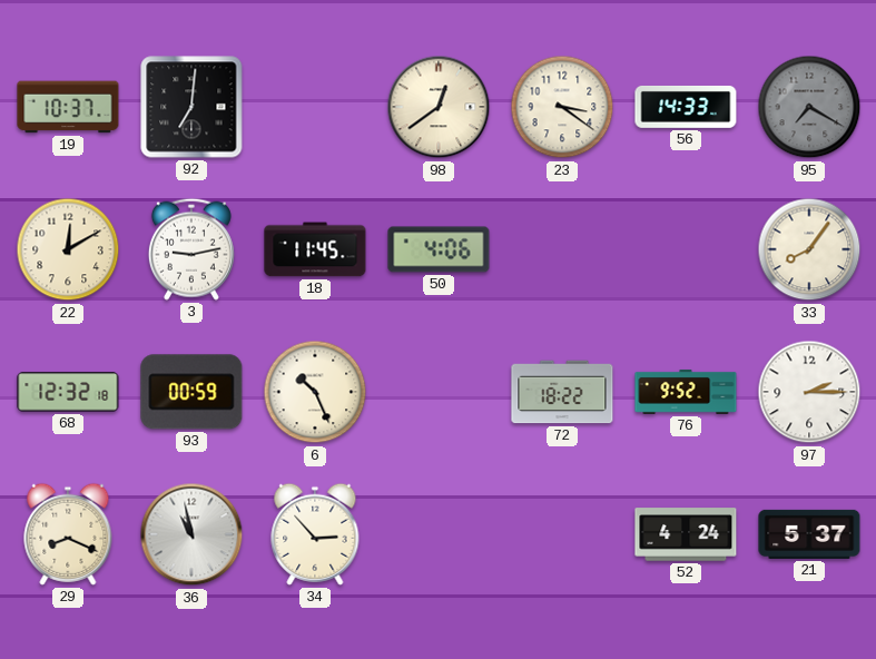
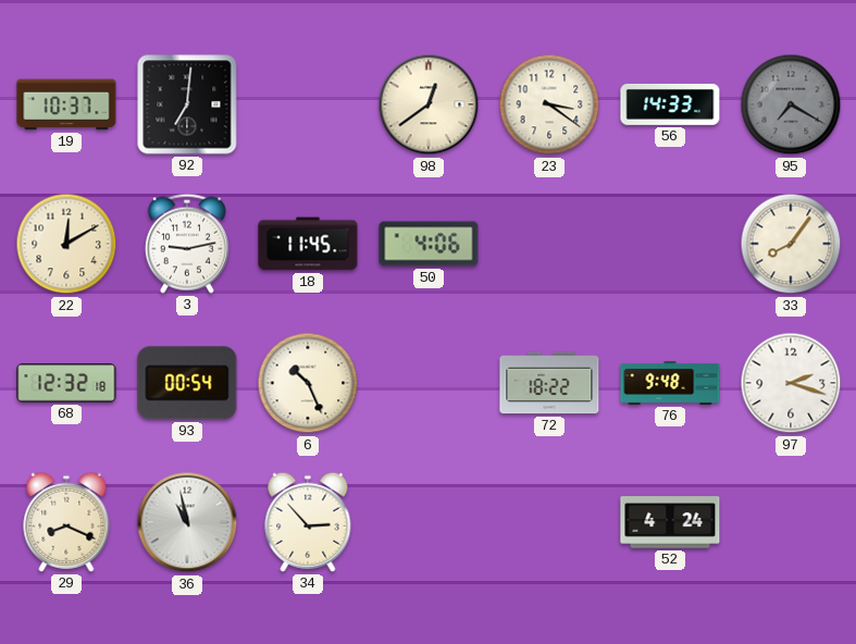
93: 00:59 -> 00:54 (187, 383)
76: 9:52 -> 9:48 (670, 383)
97: 2:15 -> 2:18 (791, 383)
21: 5:37 -> none (809, 534)
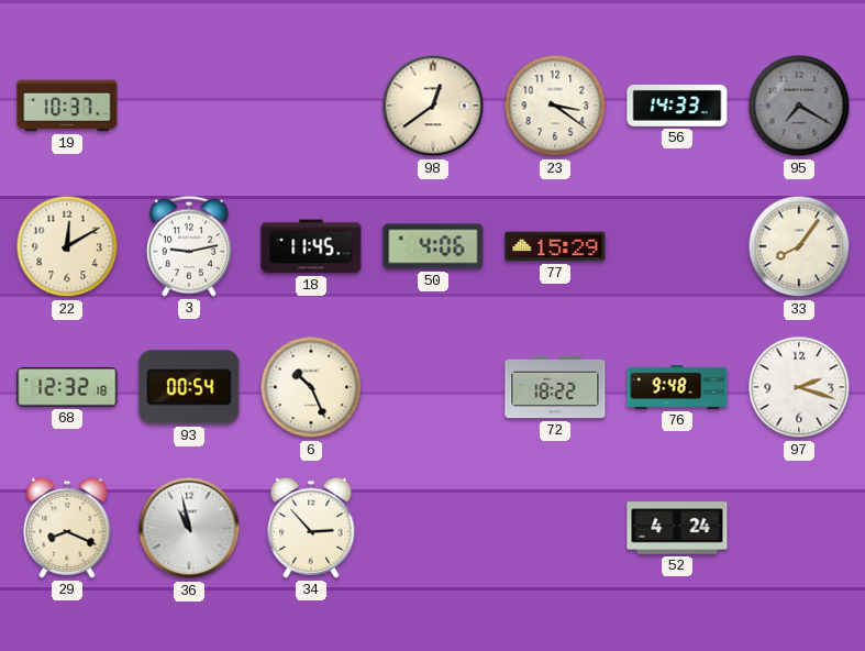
92: 7:01 -> none (187, 104)
77: none -> 15:29 (555, 246)
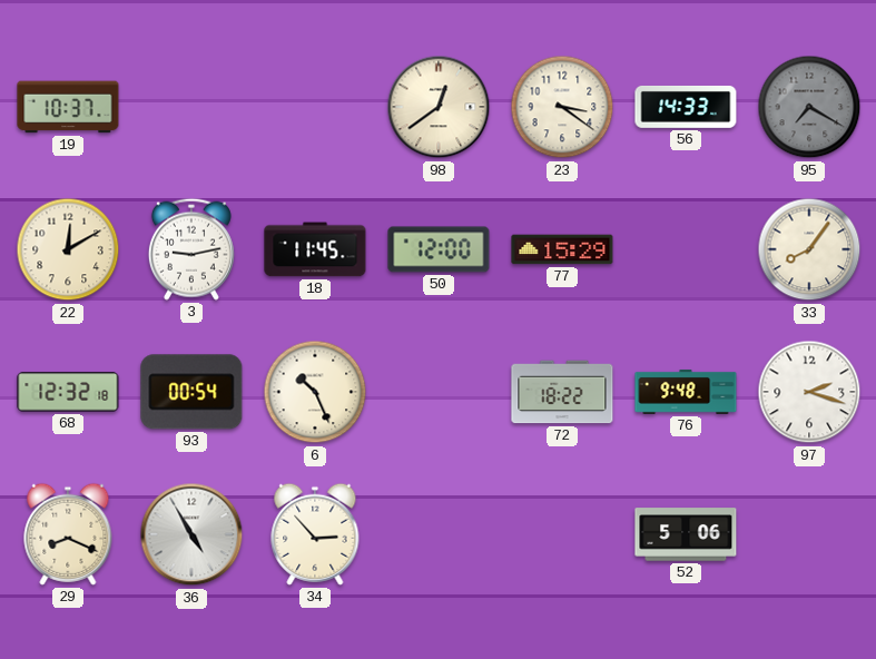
50: 4:06 -> 12:00 (439, 249)
36: 10:58 -> 4:55 (191, 534)
52: 4:24 -> 5:06 (686, 534)
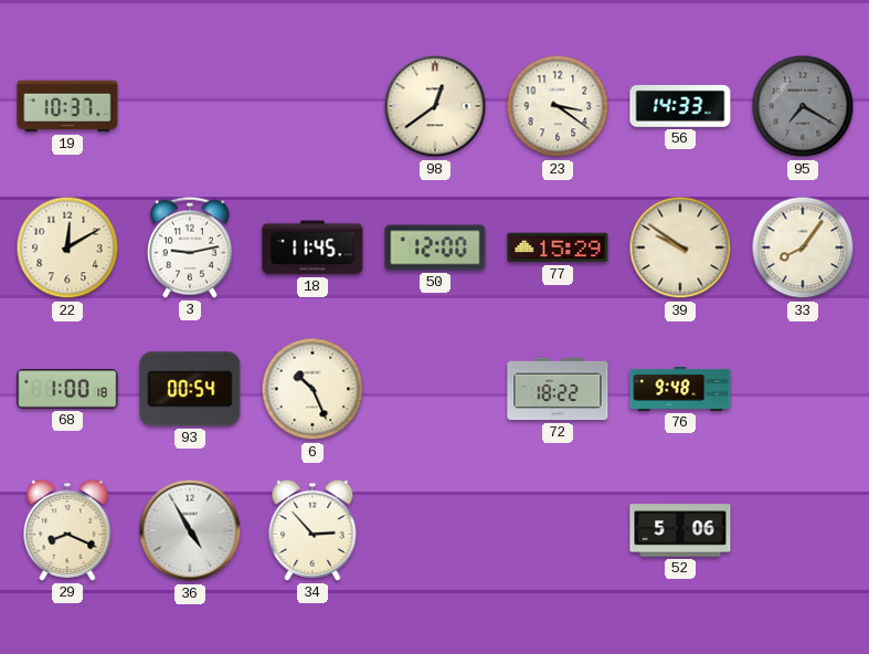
39: none -> 9:51 (680, 247)
68: 12:32 -> 1:00 (67, 389)
97: 2:18 -> none (809, 392)
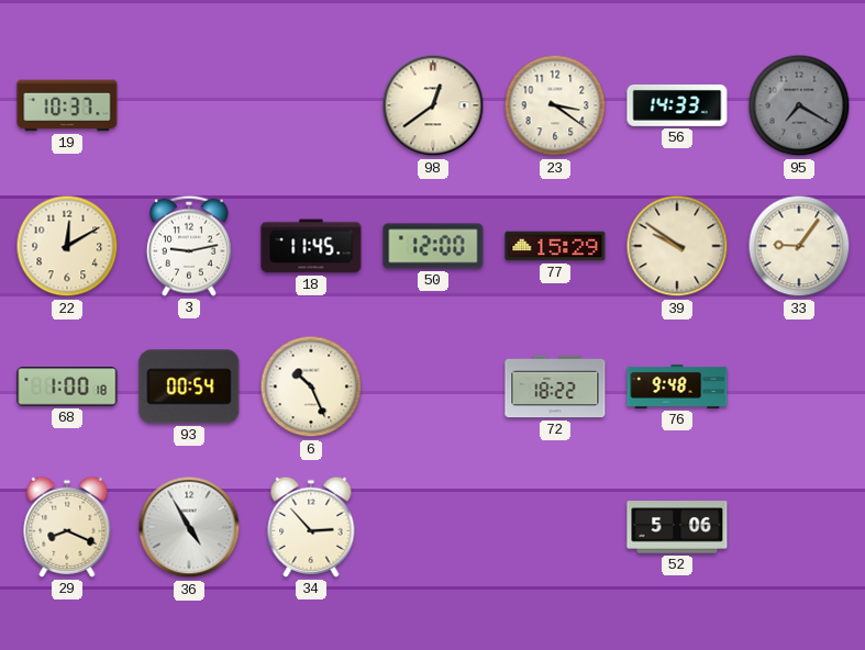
33: 8:06 -> 9:06 (799, 246)
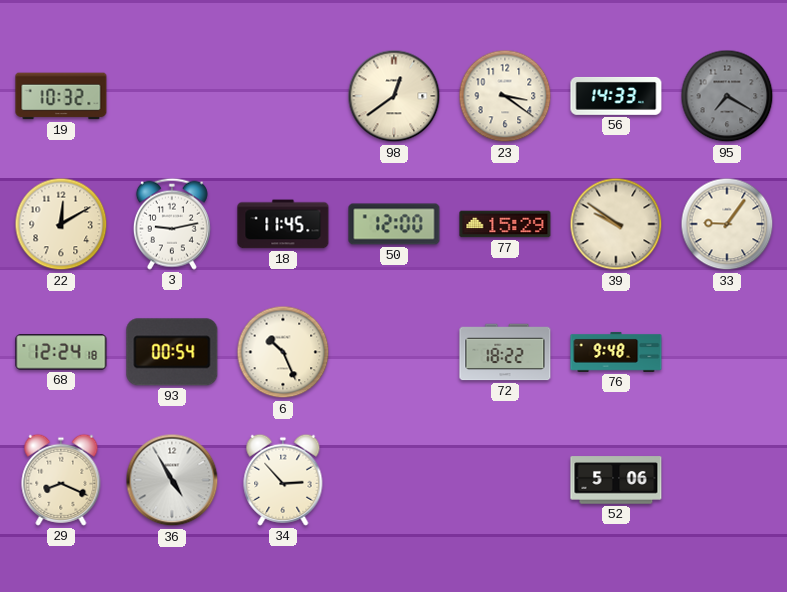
19: 10:37 -> 10:32 (61, 96)
68: 1:00 -> 12:24 (61, 352)
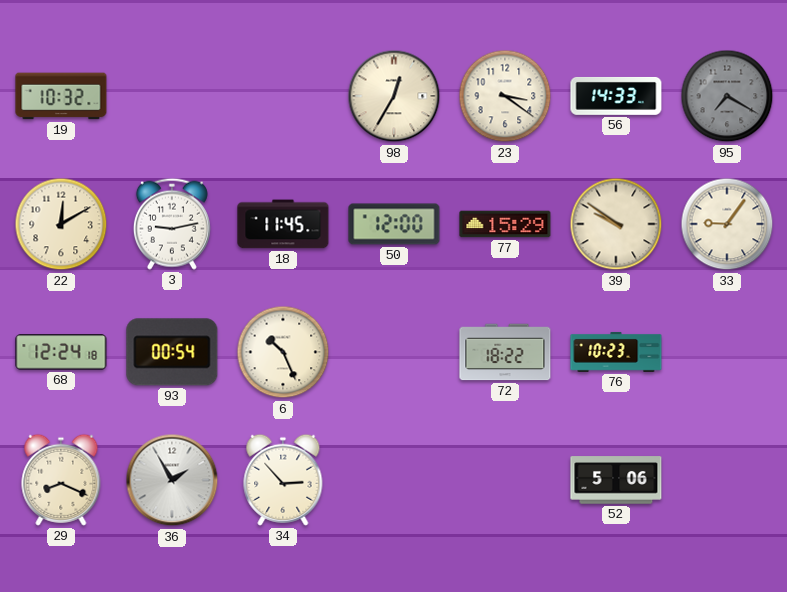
98: 12:39 -> 12:35 (394, 96)
76: 9:48 -> 10:23 (616, 352)
36: 4:55 -> 1:55 (172, 480)
